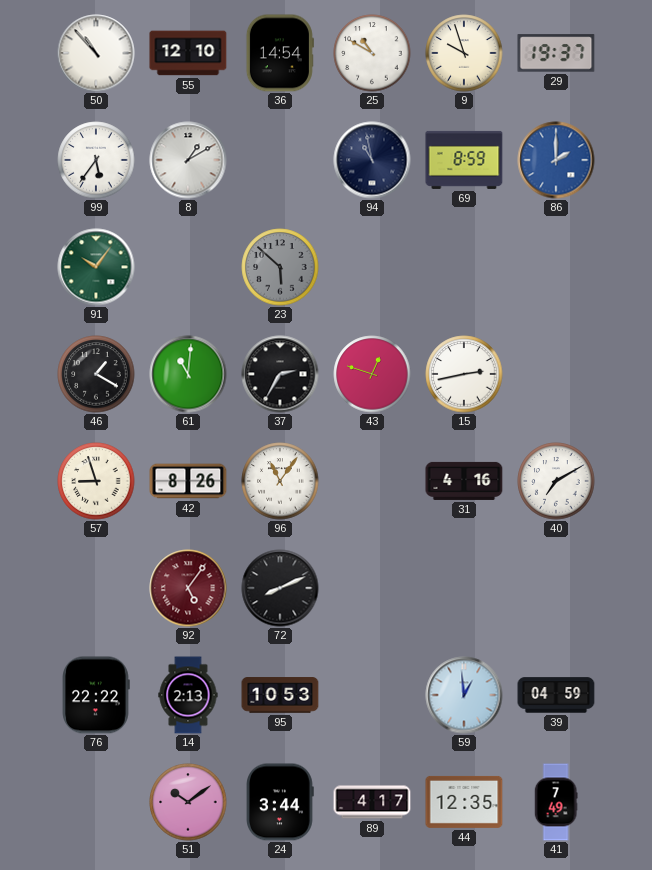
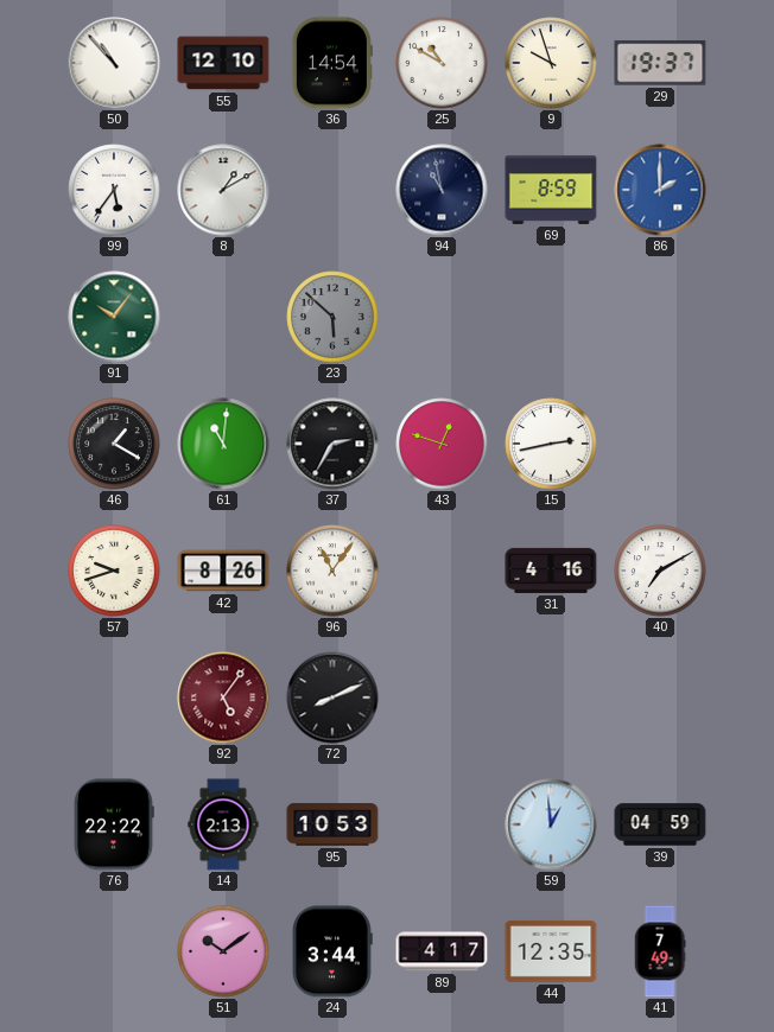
57: 8:57 -> 9:42 (114, 571)
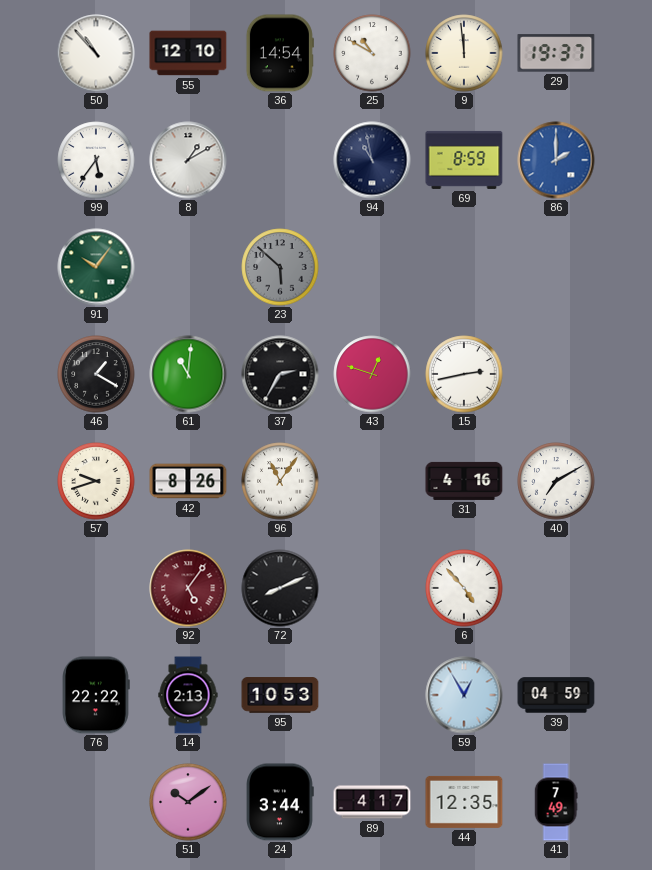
9: 9:57 -> 11:59 (464, 53)
6: none -> 4:53 (464, 588)
59: 12:59 -> 12:55 (464, 695)
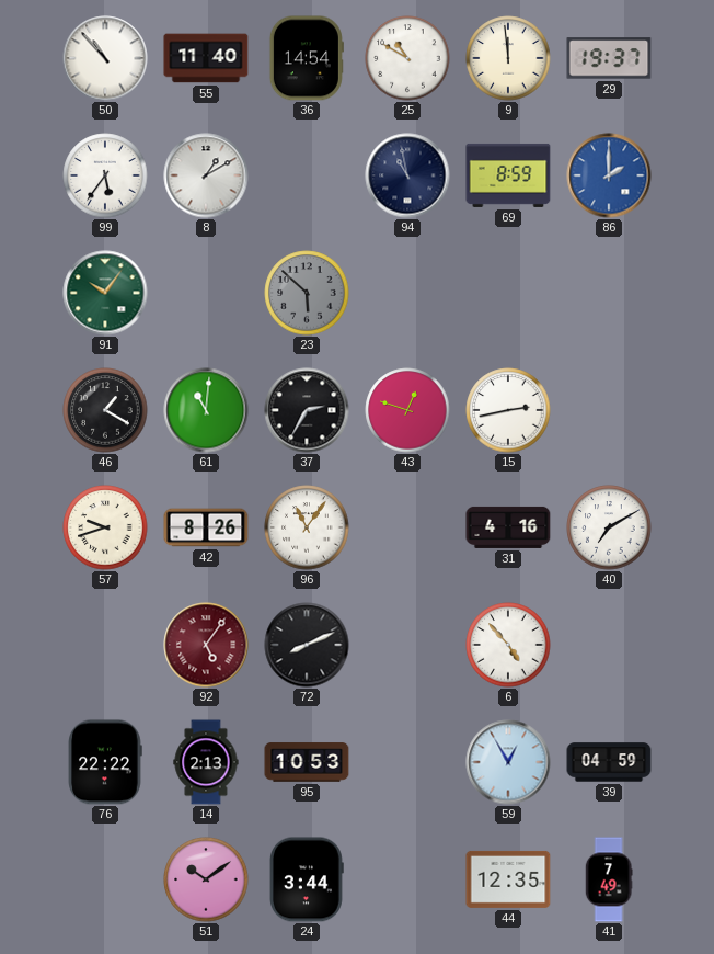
55: 12:10 -> 11:40 (206, 58)
89: 4:17 -> none (372, 802)
